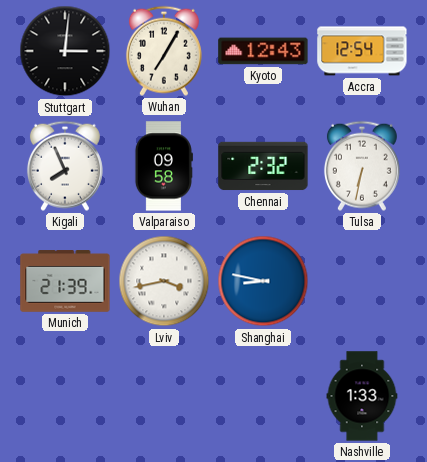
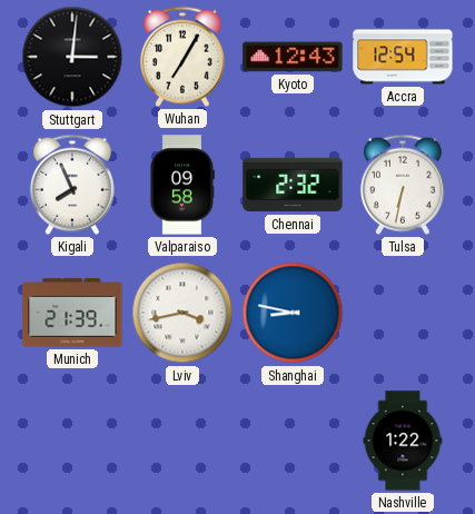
Nashville: 1:33 -> 1:22 (403, 441)
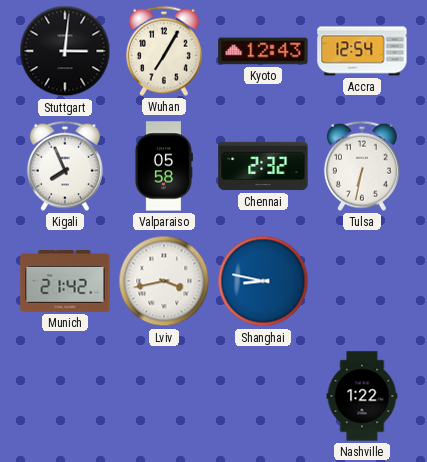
Valparaiso: 09:58 -> 05:58 (163, 166)
Munich: 21:39 -> 21:42 (65, 281)
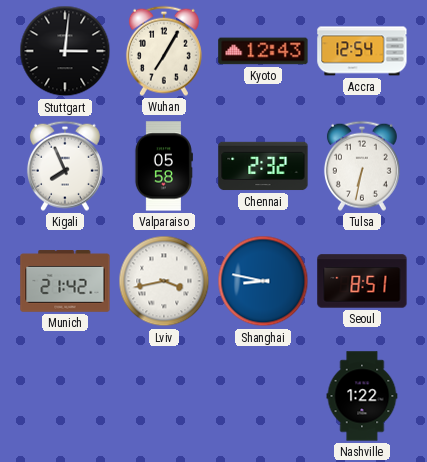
Seoul: none -> 8:51 (362, 281)
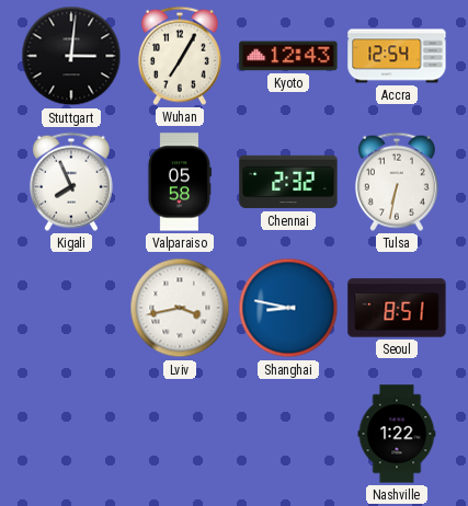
Munich: 21:42 -> none (65, 281)
